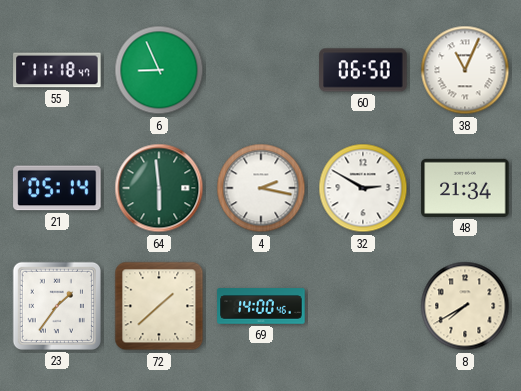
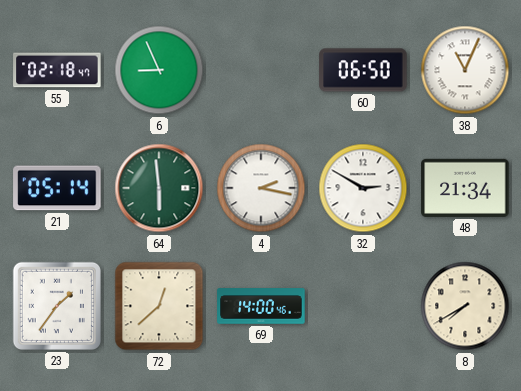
55: 11:18 -> 02:18 (57, 70)
72: 1:38 -> 12:38 (159, 306)
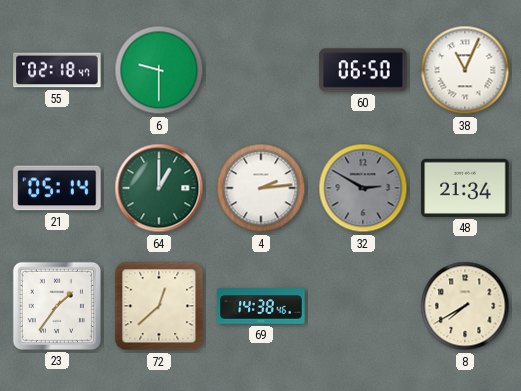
6: 8:56 -> 9:30 (159, 70)
64: 5:59 -> 1:00 (159, 188)
4: 2:17 -> 2:14 (261, 188)
32 dial: white -> grey (363, 188)
69: 14:00 -> 14:38 (261, 306)
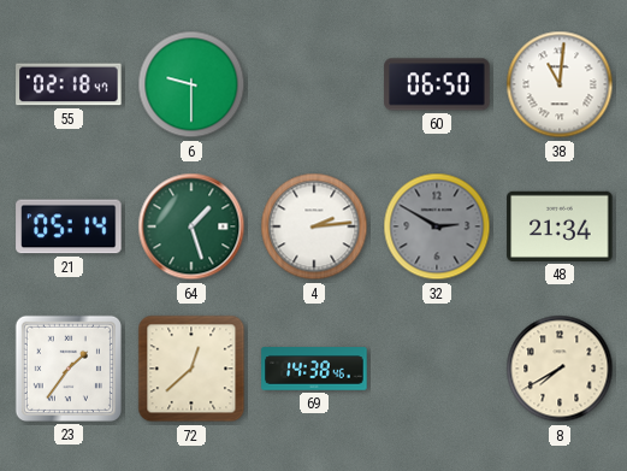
38: 11:04 -> 11:01 (560, 84)
64: 1:00 -> 1:27 (191, 226)
